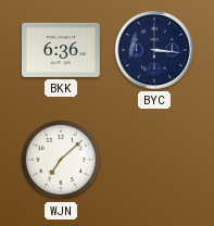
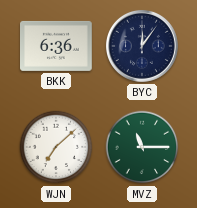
BYC: 3:16 -> 12:06 (142, 46)
MVZ: none -> 11:15 (142, 147)
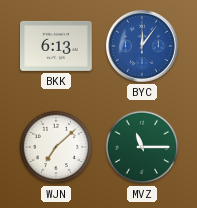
BKK: 6:36 -> 6:13 (57, 46)
BYC dial: navy -> blue (142, 46)
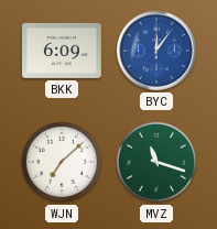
BKK: 6:13 -> 6:09 (63, 51)
MVZ: 11:15 -> 11:18 (156, 162)
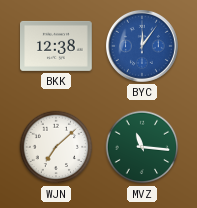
BKK: 6:09 -> 12:38 (57, 46)
MVZ: 11:18 -> 11:16 (142, 147)
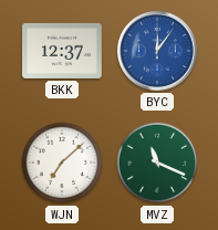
BKK: 12:38 -> 12:37 (63, 51)
MVZ: 11:16 -> 11:19 (157, 163)
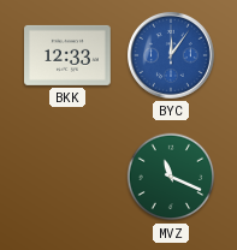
BKK: 12:37 -> 12:33 (69, 55)
WJN: 7:08 -> none (62, 163)
